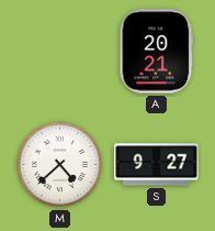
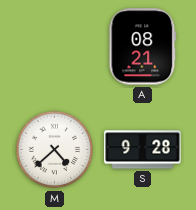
A: 20:21 -> 08:21 (143, 47)
S: 9:27 -> 9:28 (143, 150)
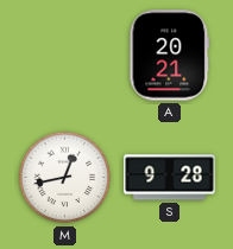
A: 08:21 -> 20:21 (170, 56)
M: 4:38 -> 12:43 (65, 178)
